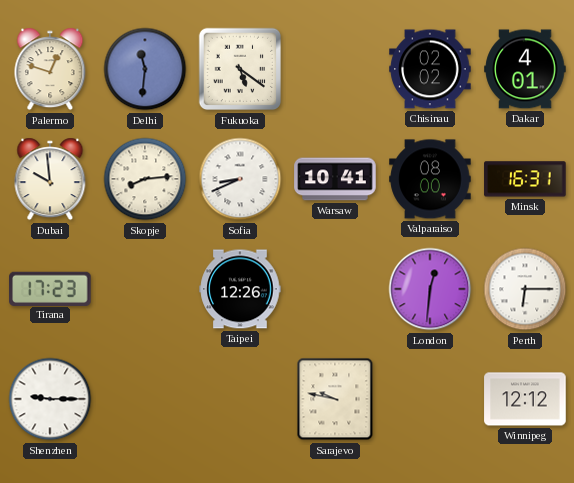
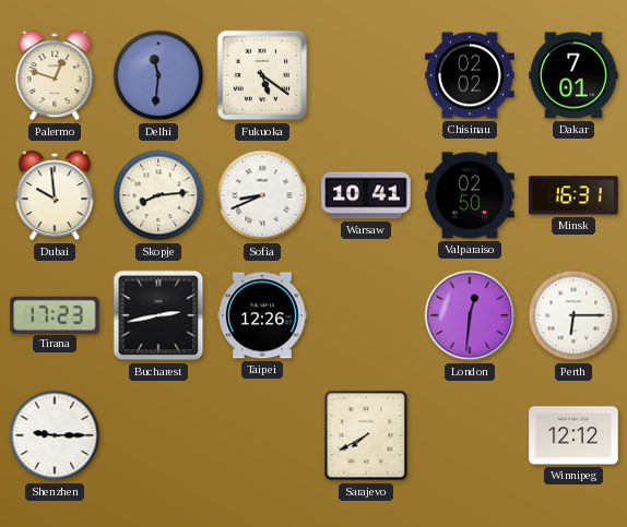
Dakar: 4:01 -> 7:01 (573, 75)
Valparaiso: 08:00 -> 02:50 (470, 195)
Bucharest: none -> 2:43 (158, 315)
Sarajevo: 9:47 -> 7:40 (366, 435)
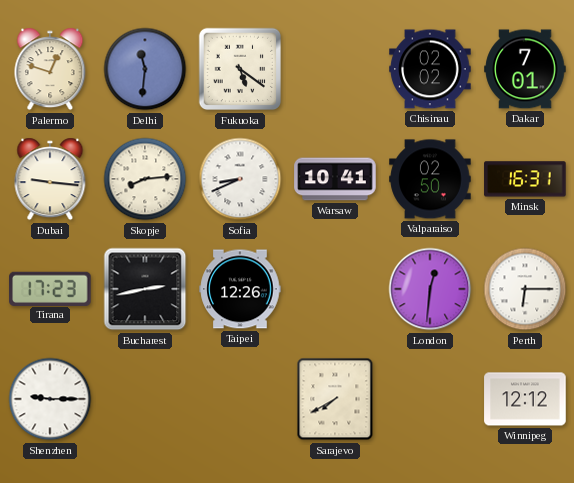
Dubai: 9:59 -> 9:16 (50, 179)
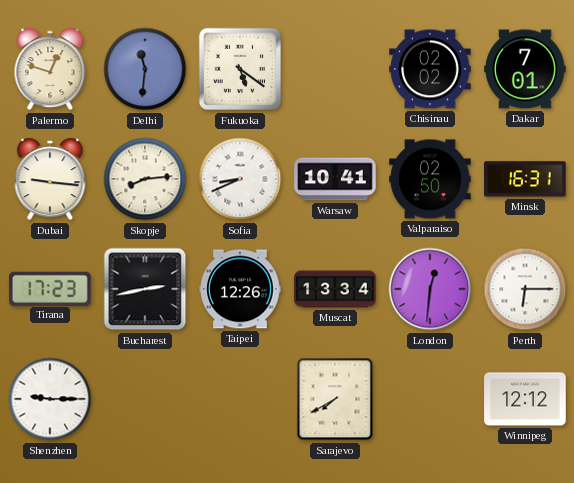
Muscat: none -> 13:34 (335, 289)
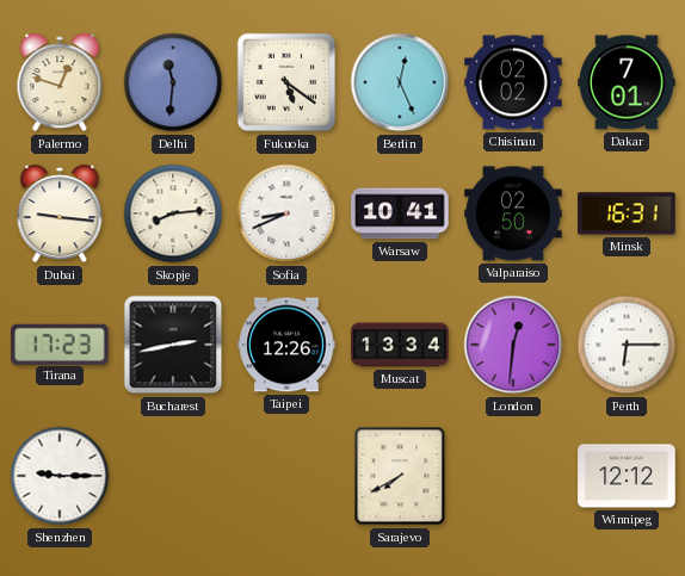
Berlin: none -> 12:26 (400, 82)
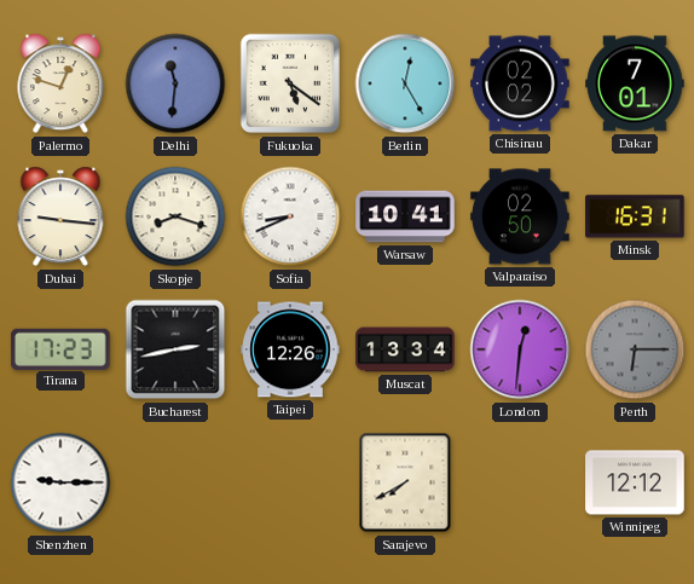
Berlin: 12:26 -> 12:25 (405, 83)
Skopje: 8:14 -> 8:18 (175, 216)
Perth dial: white -> grey (635, 349)
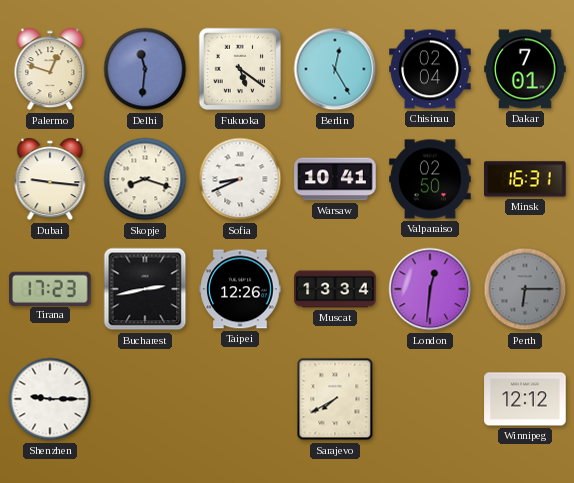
Chisinau: 02:02 -> 02:04 (430, 69)
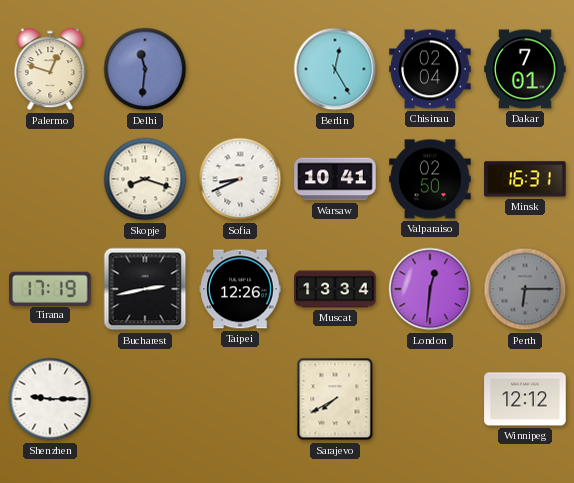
Fukuoka: 5:21 -> none (240, 69)
Dubai: 9:16 -> none (50, 179)
Tirana: 17:23 -> 17:19 (50, 288)
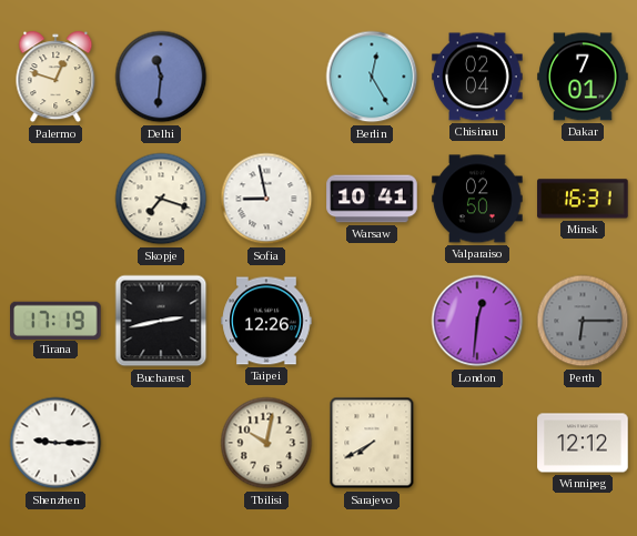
Skopje: 8:18 -> 7:18 (161, 199)
Sofia: 8:41 -> 8:58 (266, 199)
Muscat: 13:34 -> none (335, 289)
Tbilisi: none -> 10:02 (266, 443)
